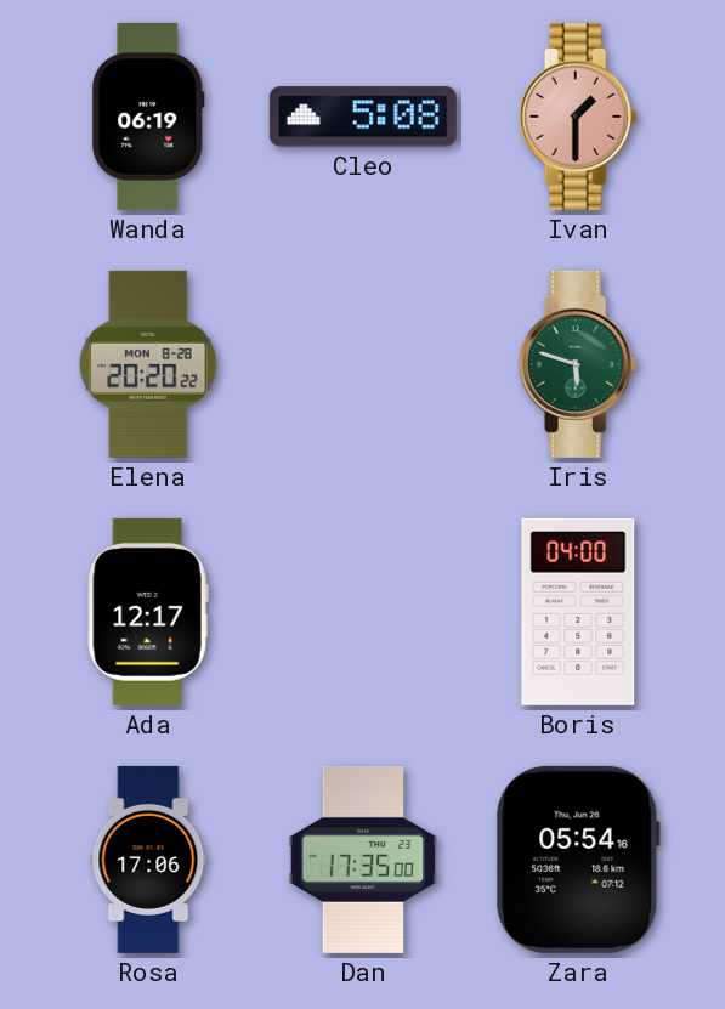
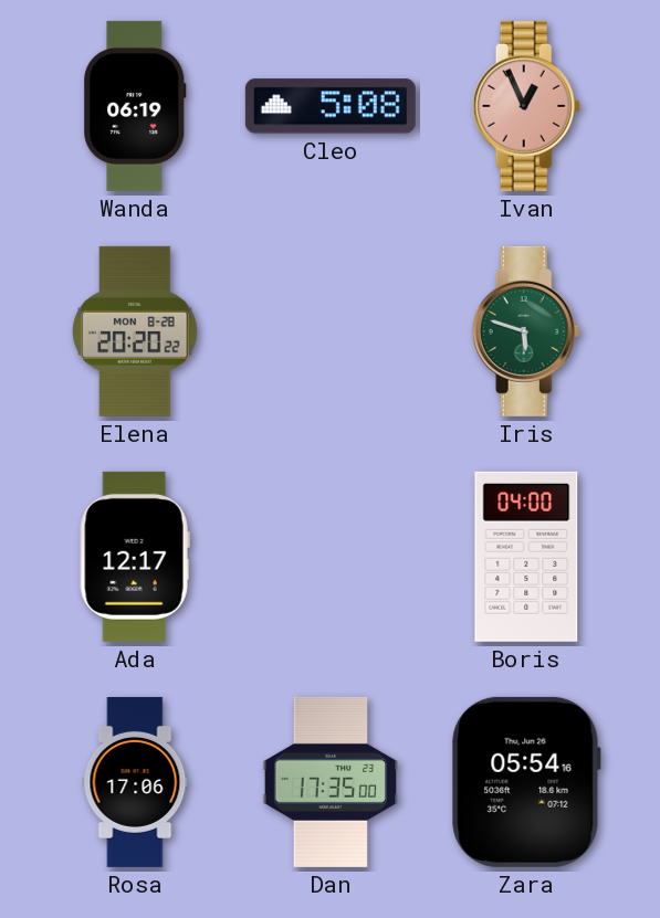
Ivan: 1:30 -> 12:56 (526, 106)
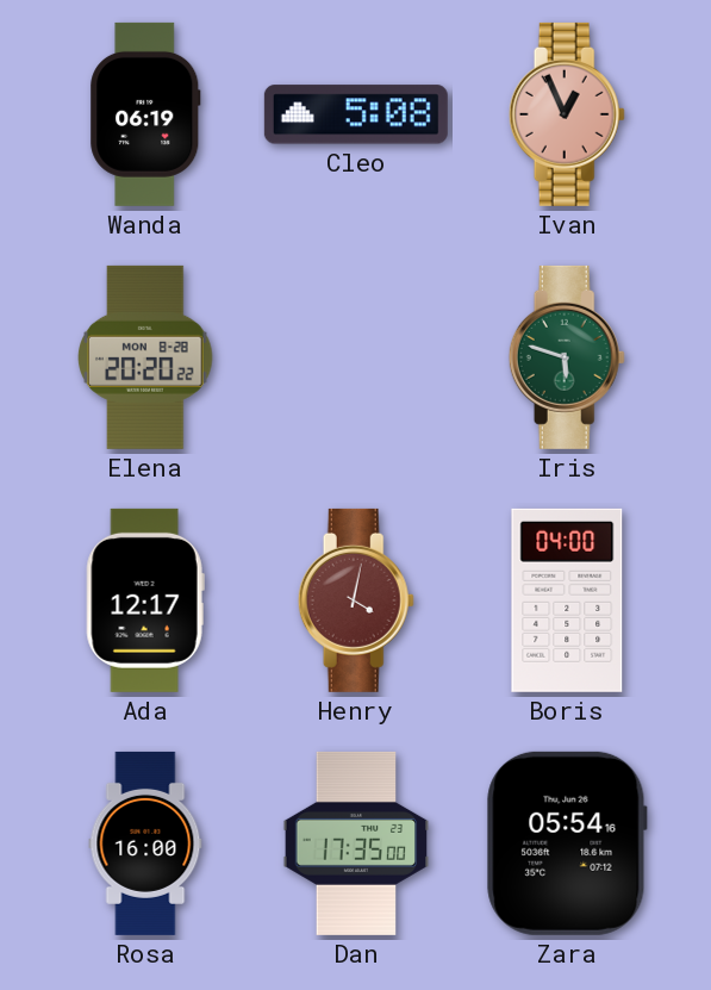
Henry: none -> 4:02 (356, 600)
Rosa: 17:06 -> 16:00 (145, 843)
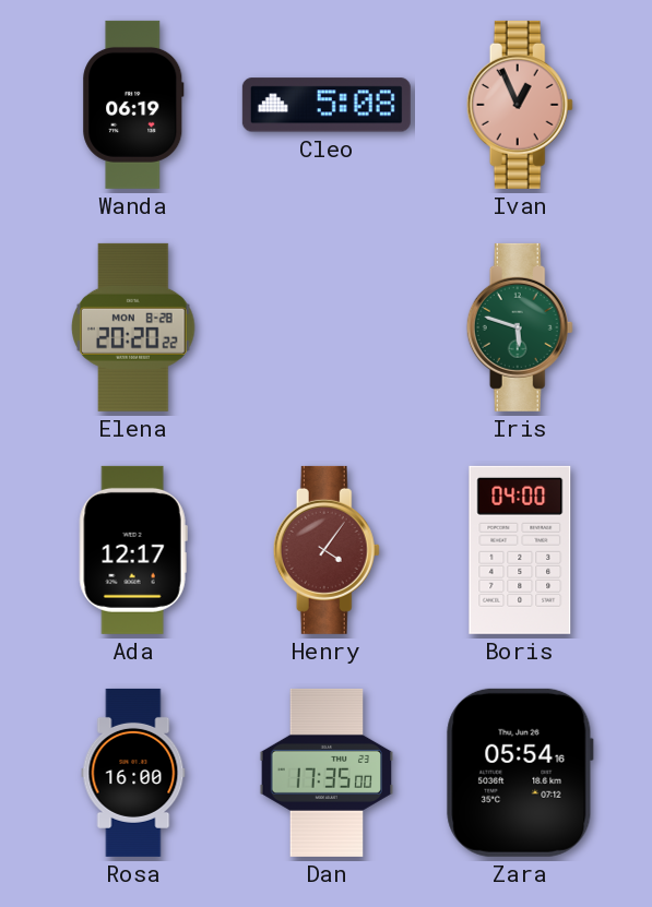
Henry: 4:02 -> 4:06 (327, 550)
